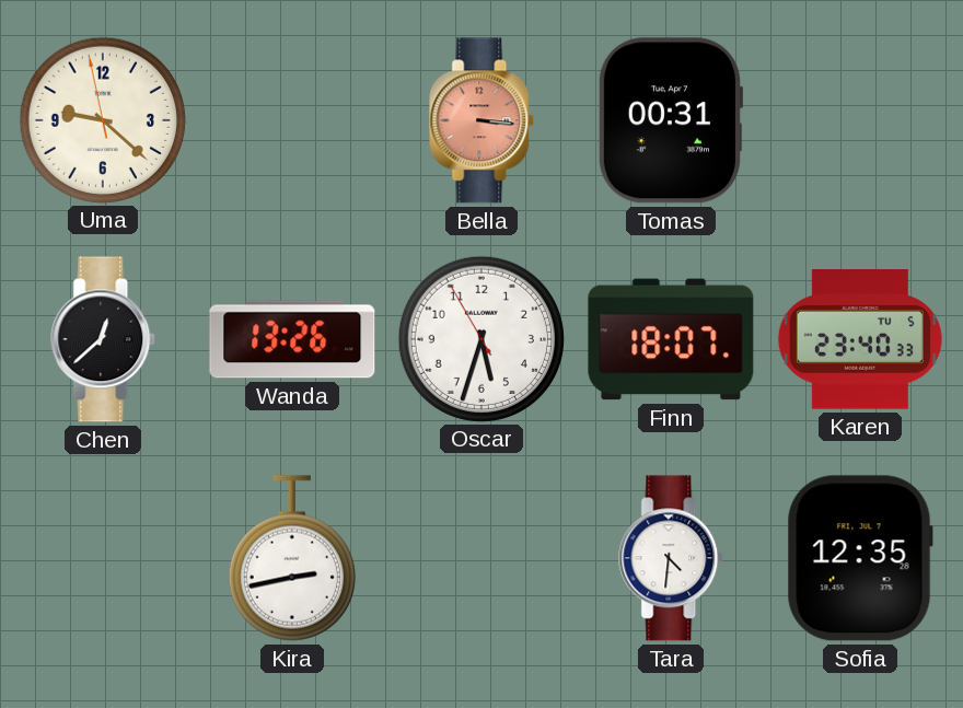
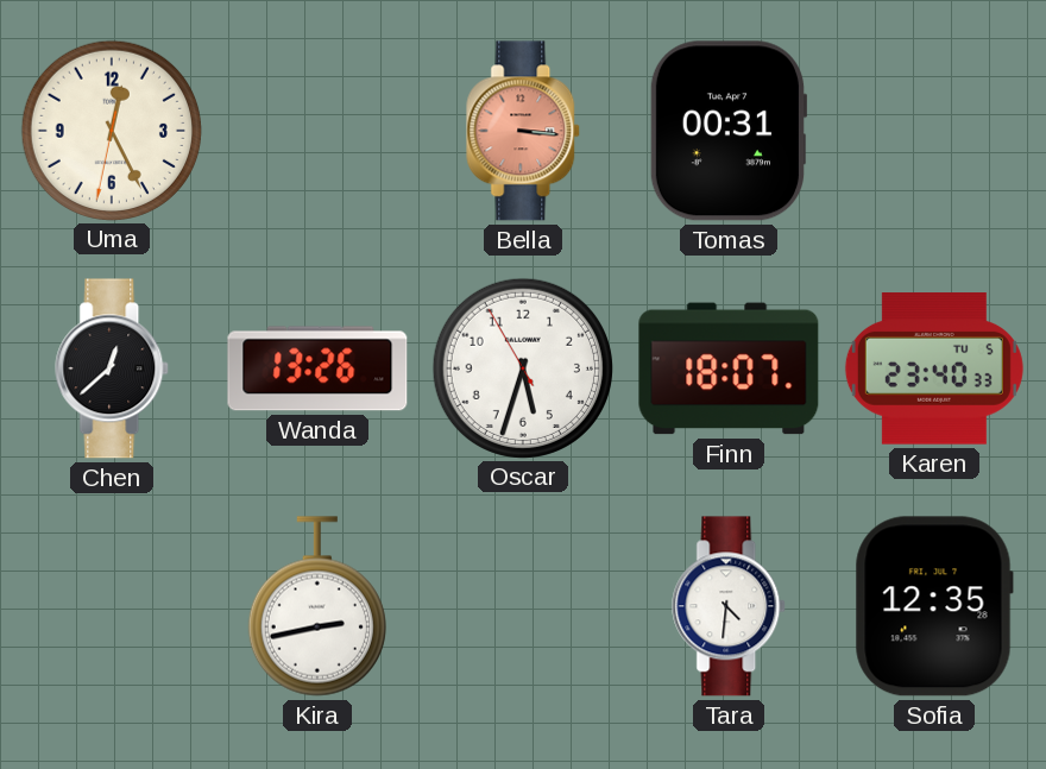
Uma: 9:21 -> 12:25 (111, 130)
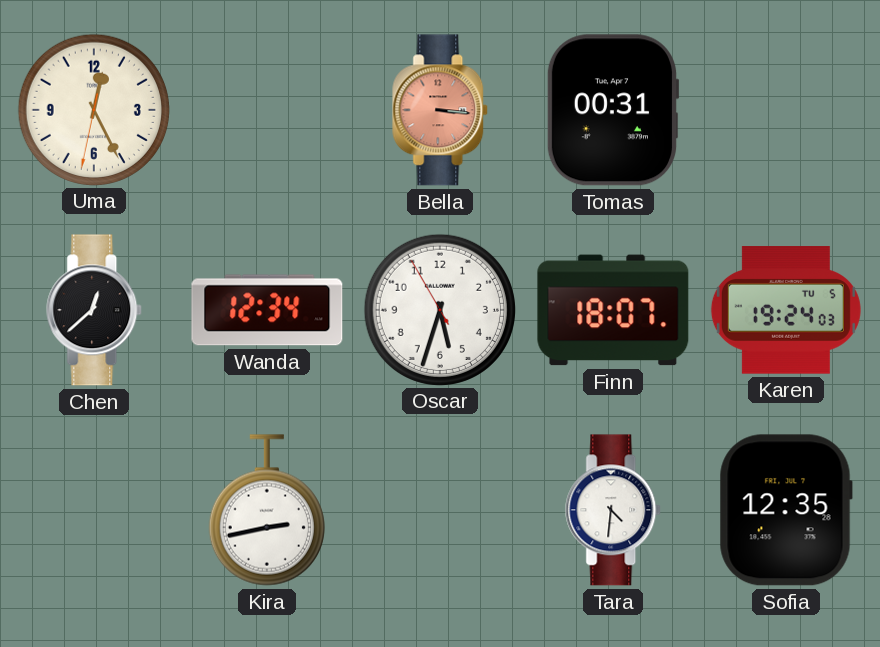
Wanda: 13:26 -> 12:34 (267, 310)
Karen: 23:40 -> 19:24 (786, 310)
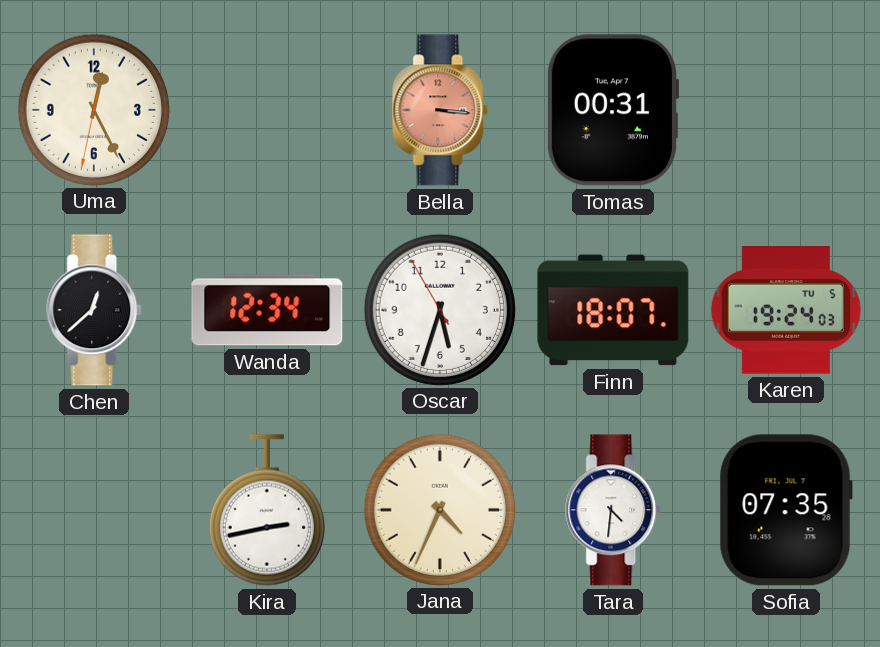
Jana: none -> 4:34 (439, 509)
Sofia: 12:35 -> 07:35 (786, 510)
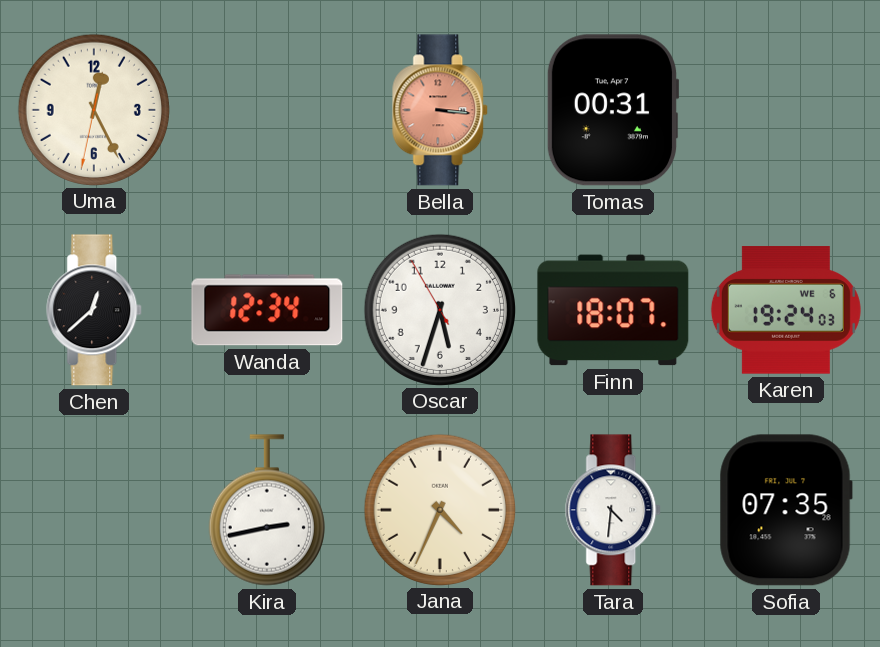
Karen date: TU 5 -> WE 6 (786, 310)
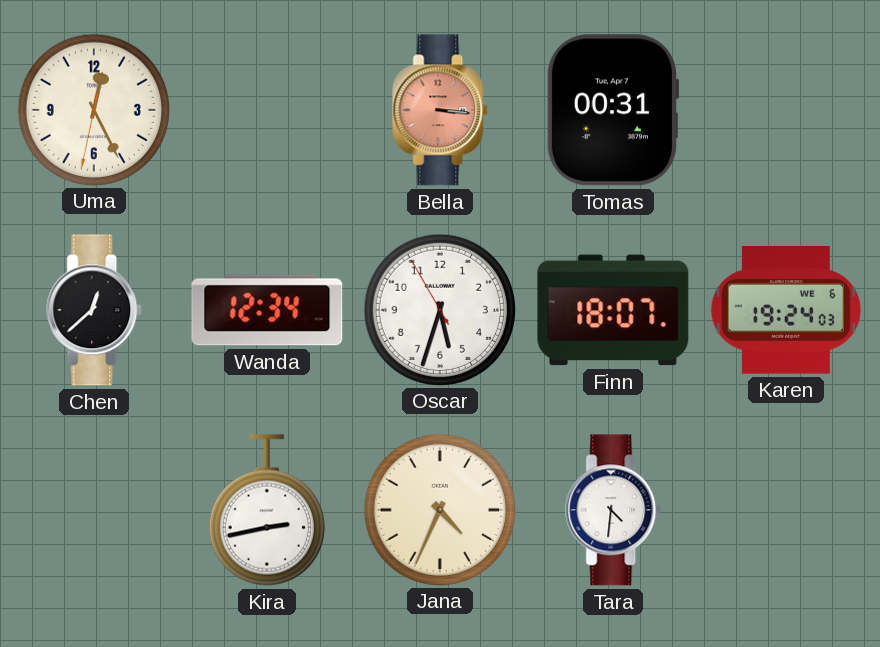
Sofia: 07:35 -> none (786, 510)
